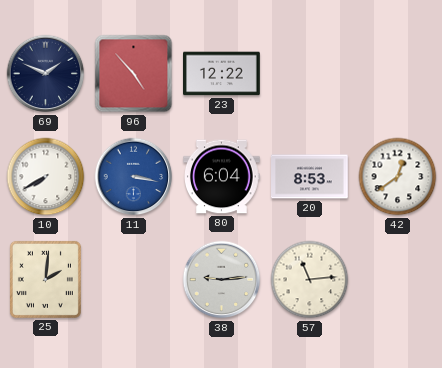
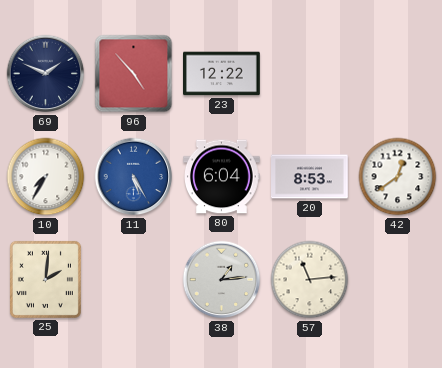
10: 7:40 -> 7:35 (46, 177)
11: 3:17 -> 5:25 (134, 177)
38: 9:14 -> 1:14 (222, 280)
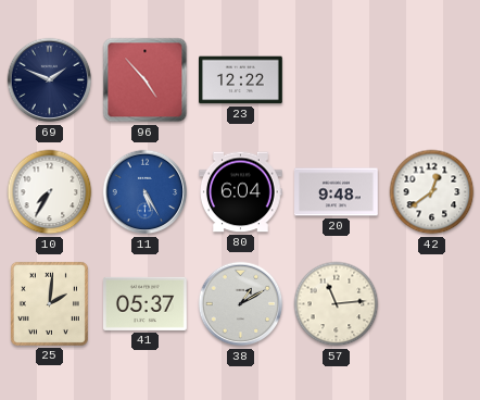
20: 8:53 -> 9:48 (337, 192)
41: none -> 05:37 (146, 303)
38: 1:14 -> 1:10 (241, 304)
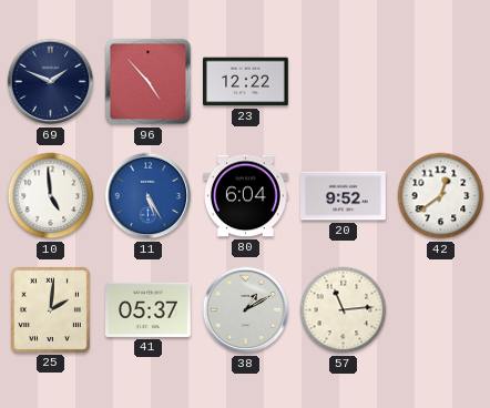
10: 7:35 -> 4:59 (51, 196)
20: 9:48 -> 9:52 (344, 196)
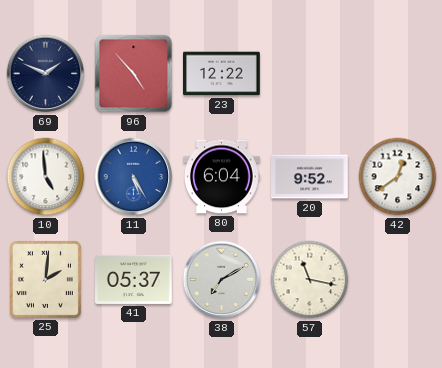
38: 1:10 -> 7:10 (222, 280)
57: 11:14 -> 11:17 (310, 280)
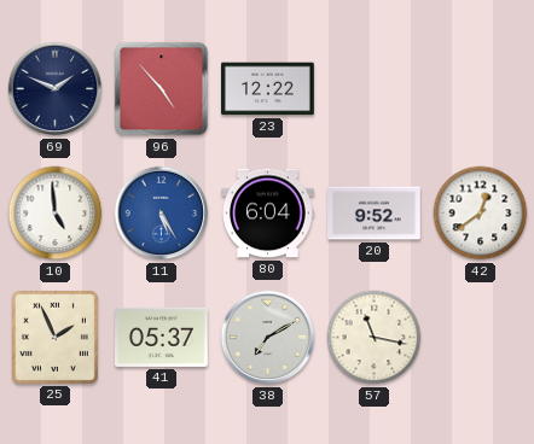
25: 2:01 -> 1:56 (54, 337)
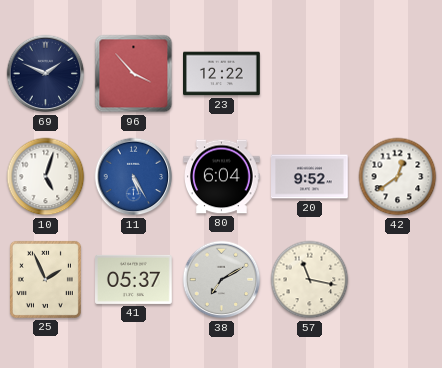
96: 4:53 -> 3:53 (134, 74)
10: 4:59 -> 5:03 (46, 177)
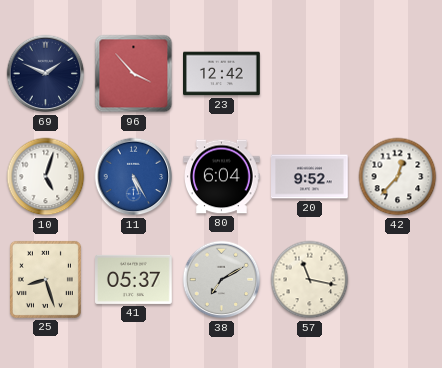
23: 12:22 -> 12:42 (222, 74)
42: 12:39 -> 12:37 (398, 177)
25: 1:56 -> 8:27 (45, 279)
